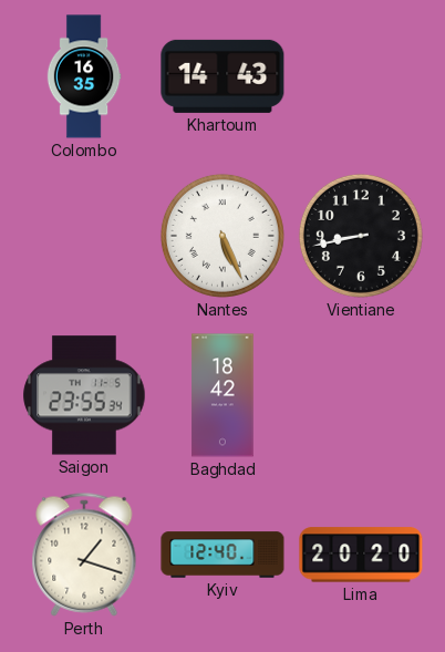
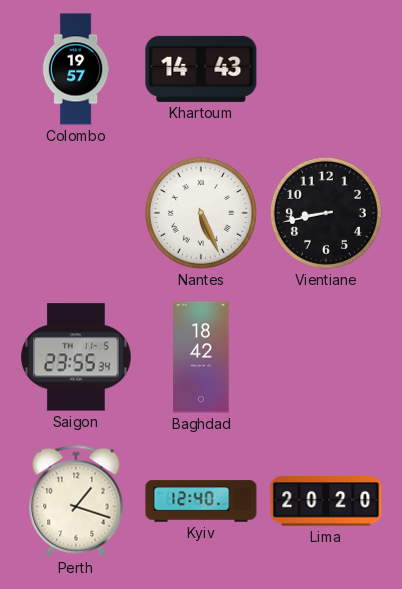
Colombo: 16:35 -> 19:57 (76, 69)
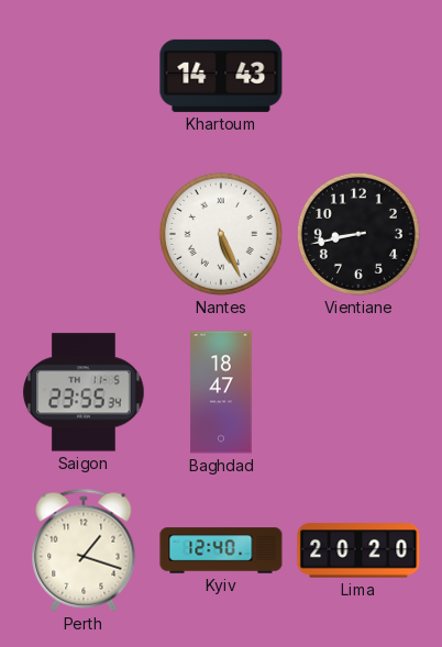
Colombo: 19:57 -> none (76, 69)
Baghdad: 18:42 -> 18:47 (221, 392)
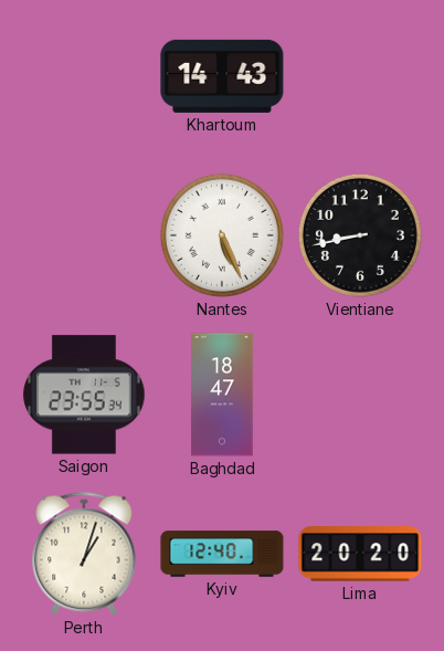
Perth: 1:18 -> 1:03 (84, 554)
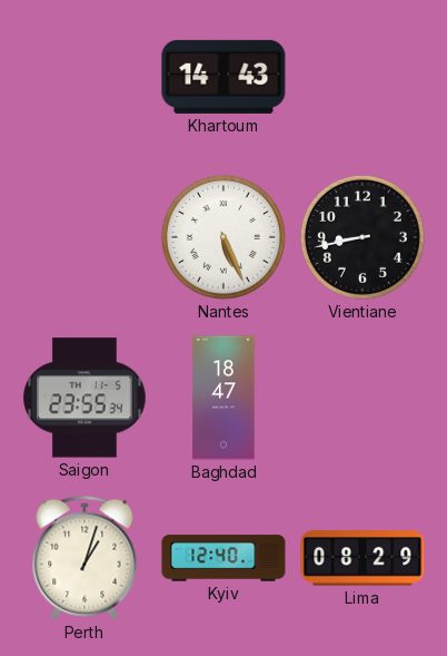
Lima: 20:20 -> 08:29 (362, 558)
